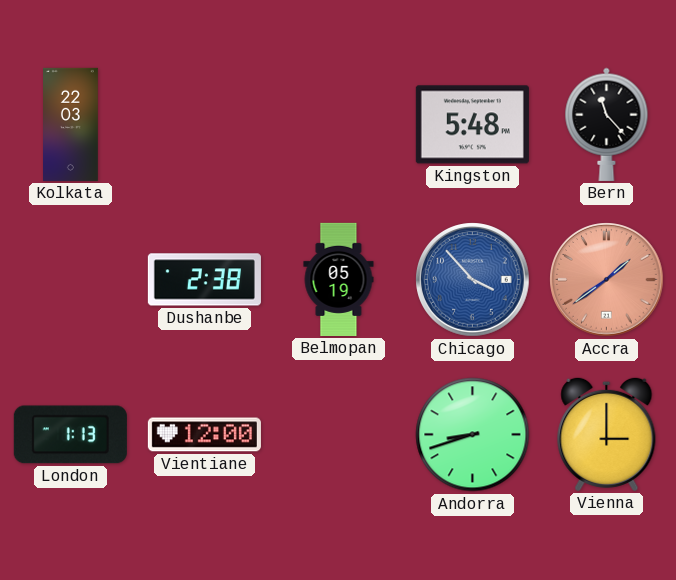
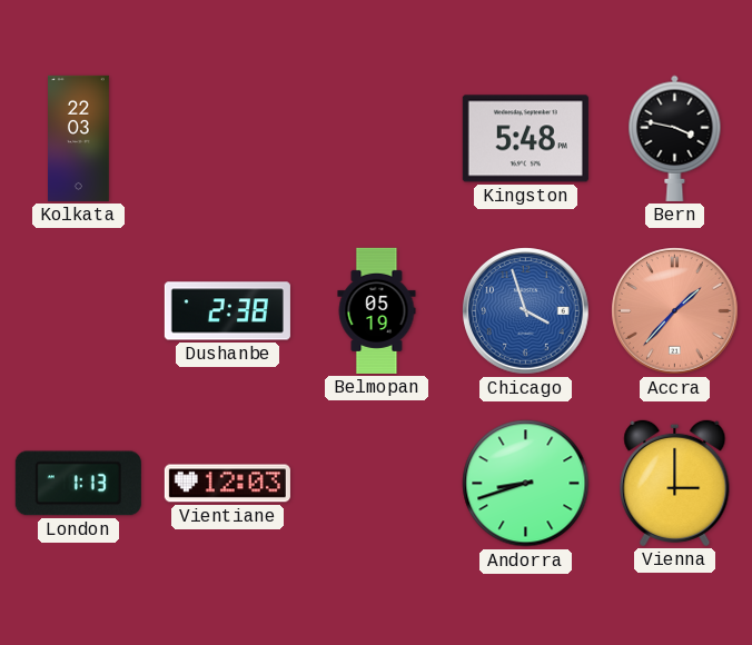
Bern: 11:23 -> 3:47 (675, 138)
Chicago: 3:53 -> 3:57 (526, 311)
Accra: 1:39 -> 1:37 (675, 311)
Vientiane: 12:00 -> 12:03 (227, 484)
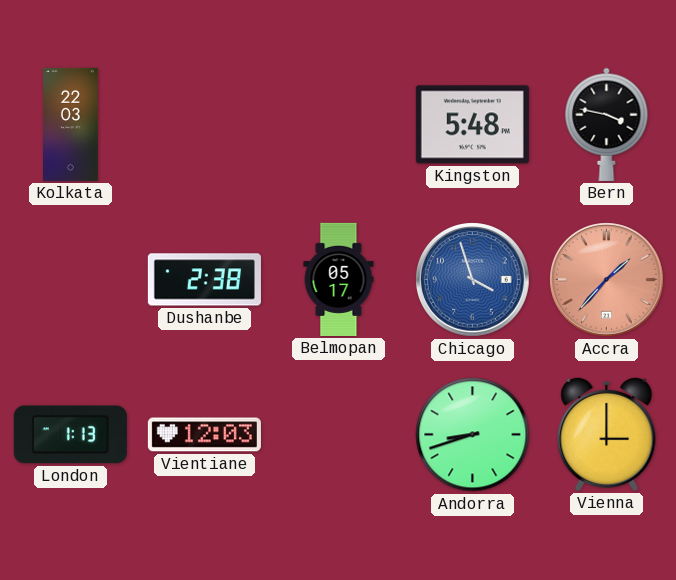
Belmopan: 05:19 -> 05:17 (339, 279)
